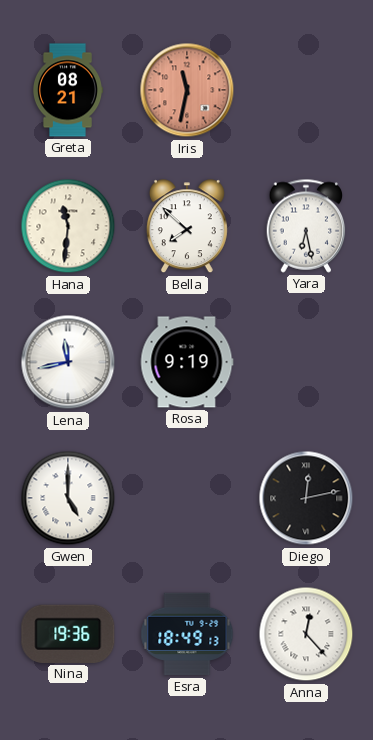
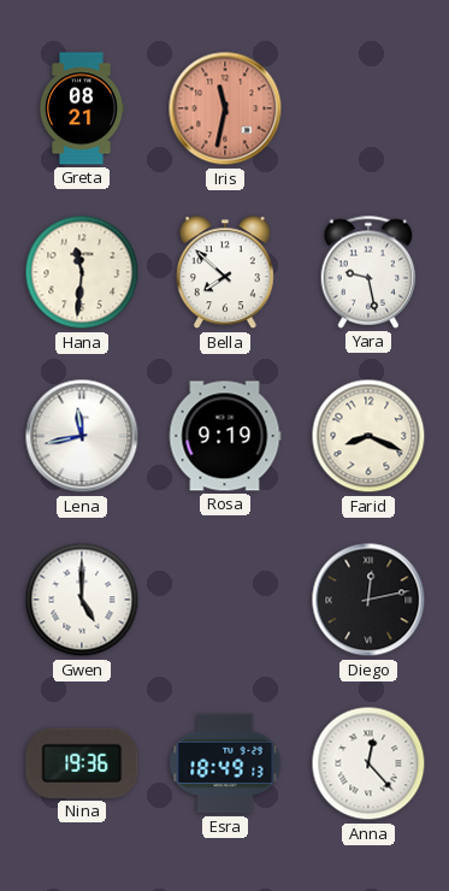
Yara: 6:28 -> 9:28 (368, 272)
Farid: none -> 8:19 (368, 436)
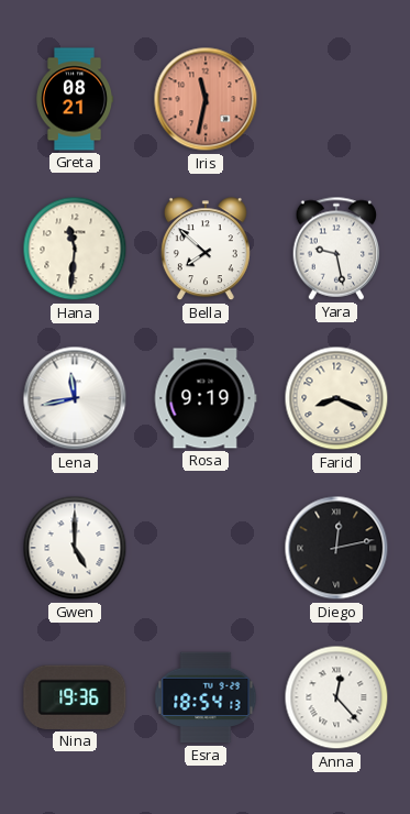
Esra: 18:49 -> 18:54 (206, 697)
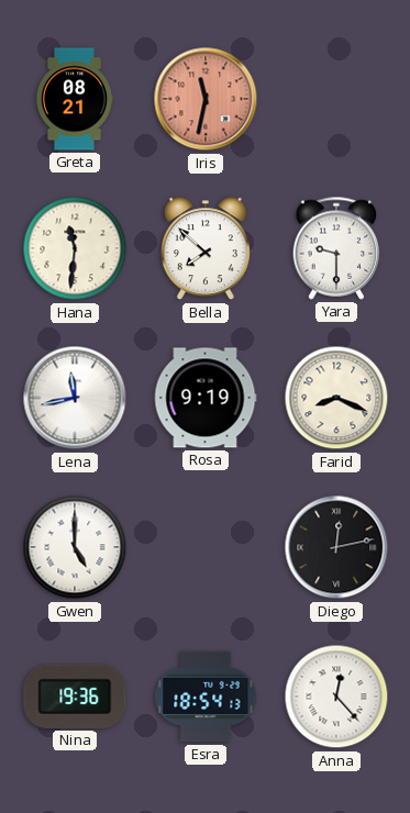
Yara: 9:28 -> 9:30 (336, 248)
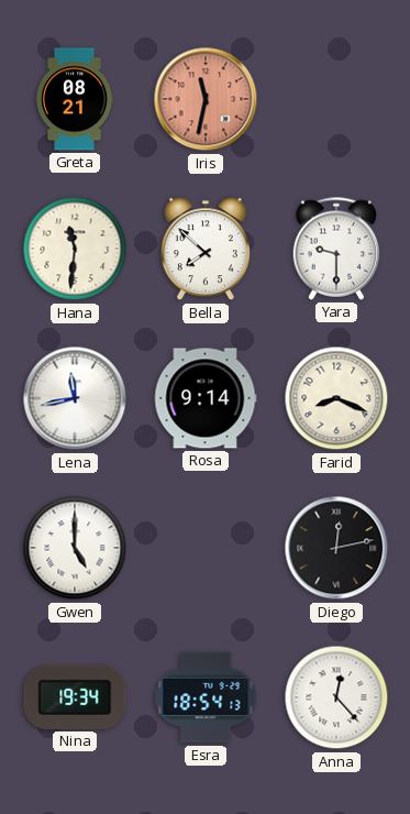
Rosa: 9:19 -> 9:14 (206, 398)
Nina: 19:36 -> 19:34 (75, 697)
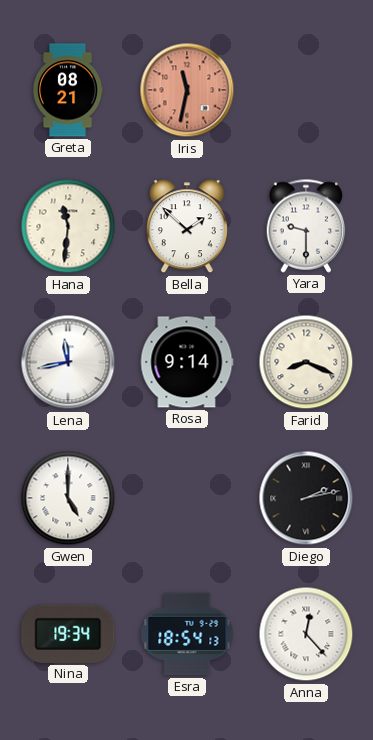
Bella: 7:52 -> 1:52 (187, 227)
Diego: 12:13 -> 2:13 (306, 498)
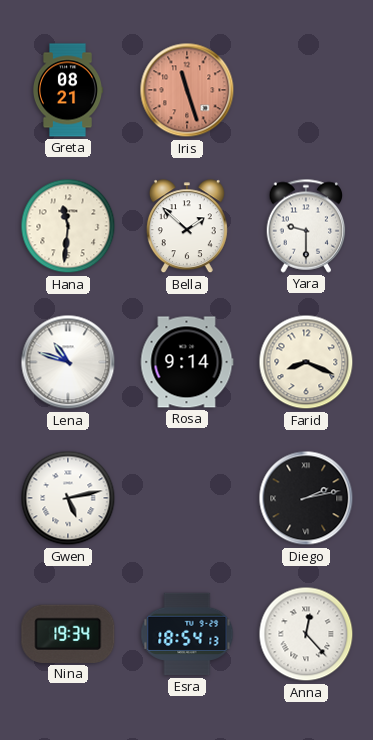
Iris: 11:32 -> 11:27 (187, 90)
Lena: 11:43 -> 10:48 (68, 362)
Gwen: 5:00 -> 5:13 (68, 498)
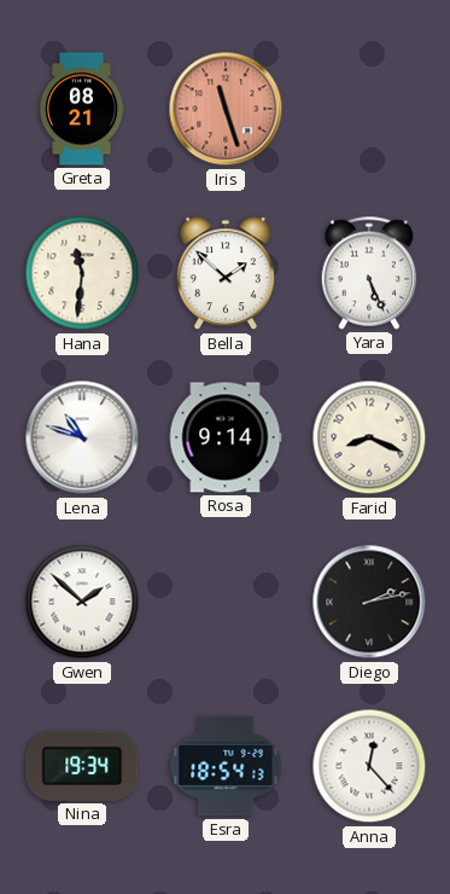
Yara: 9:30 -> 5:26 (369, 273)
Gwen: 5:13 -> 1:52 (82, 602)
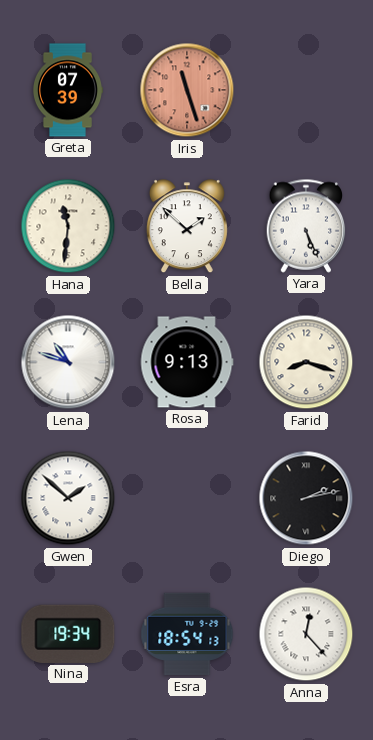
Greta: 08:21 -> 07:39 (68, 90)
Rosa: 9:14 -> 9:13 (187, 362)
Farid: 8:19 -> 8:18 (306, 362)
